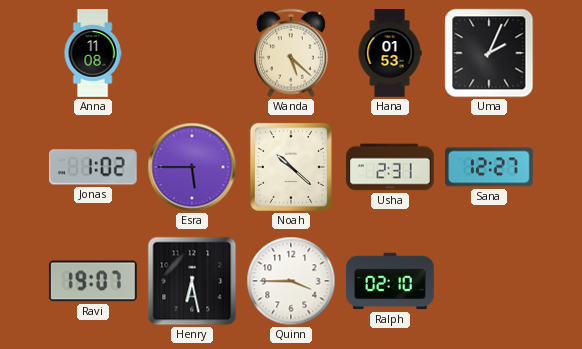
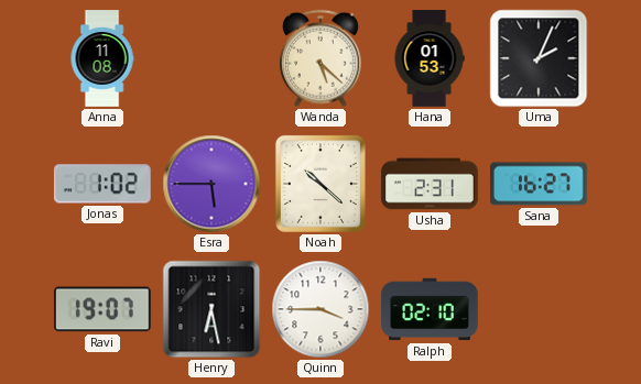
Sana: 12:27 -> 16:27 (540, 184)
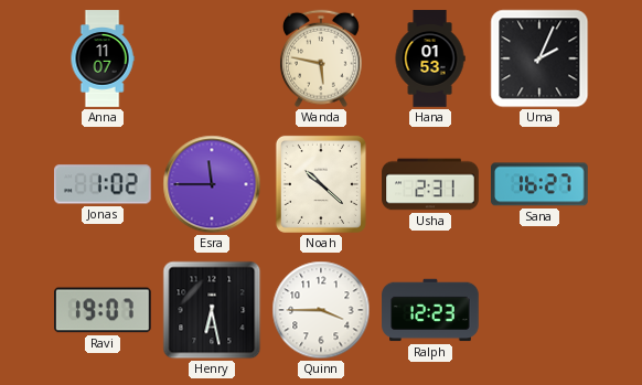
Anna: 11:08 -> 11:07 (103, 58)
Wanda: 5:22 -> 5:47 (321, 58)
Esra: 5:45 -> 11:45 (212, 184)
Ralph: 02:10 -> 12:23 (430, 310)
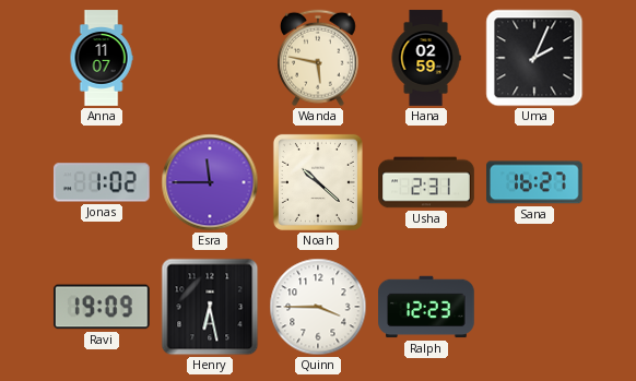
Hana: 01:53 -> 02:59 (426, 58)
Ravi: 19:07 -> 19:09 (102, 307)
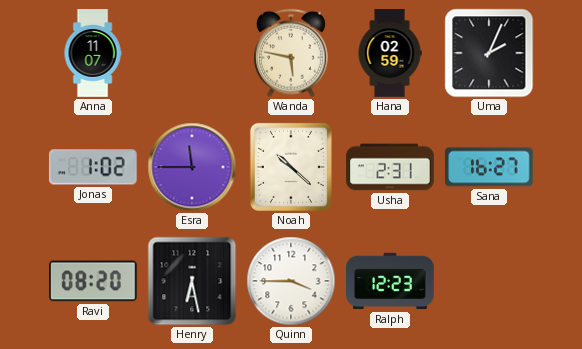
Ravi: 19:09 -> 08:20 (93, 281)
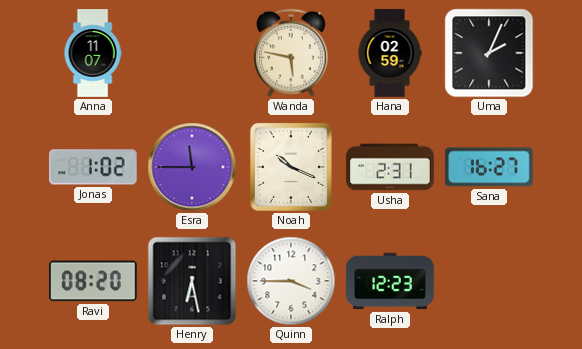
Noah: 10:22 -> 10:19 (291, 167)
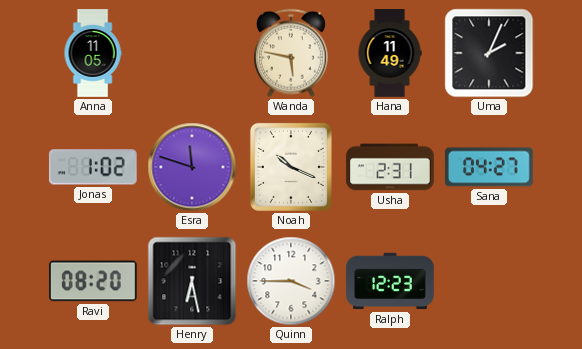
Anna: 11:07 -> 11:05 (93, 53)
Hana: 02:59 -> 11:49 (390, 53)
Esra: 11:45 -> 11:48 (192, 167)
Sana: 16:27 -> 04:27 (490, 167)
